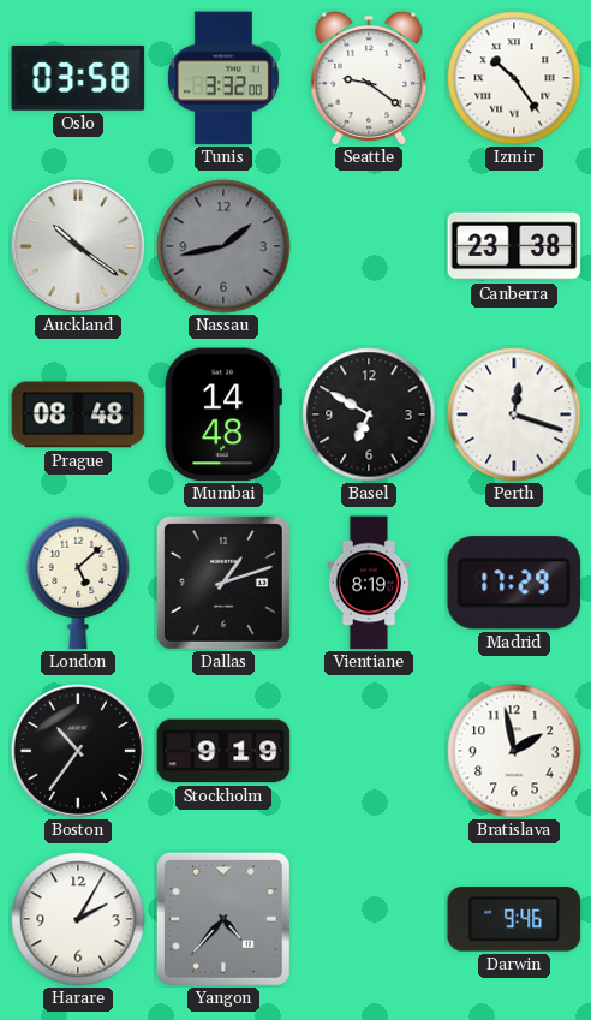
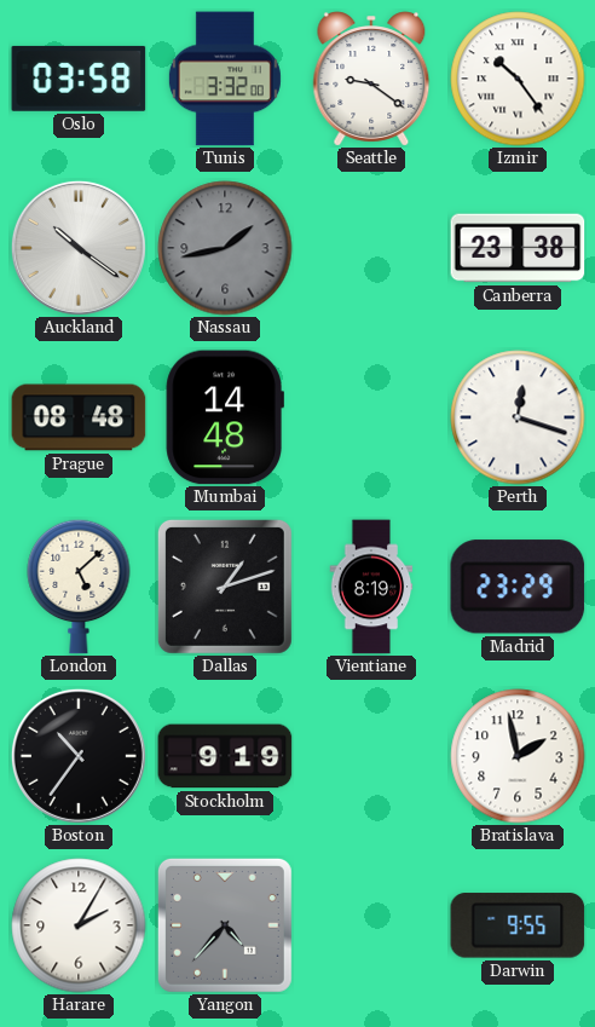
Basel: 6:50 -> none (369, 414)
Madrid: 17:29 -> 23:29 (518, 587)
Darwin: 9:46 -> 9:55 (518, 925)
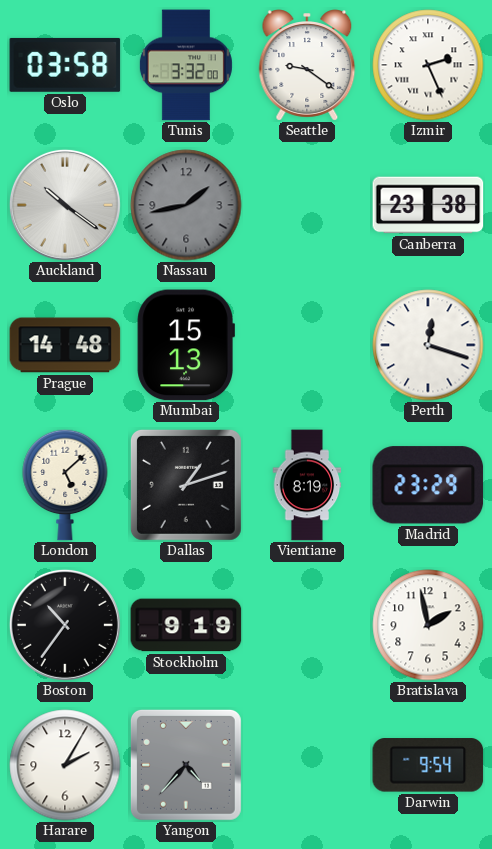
Izmir: 10:24 -> 2:26 (428, 65)
Prague: 08:48 -> 14:48 (65, 345)
Mumbai: 14:48 -> 15:13 (186, 345)
Darwin: 9:55 -> 9:54 (428, 765)
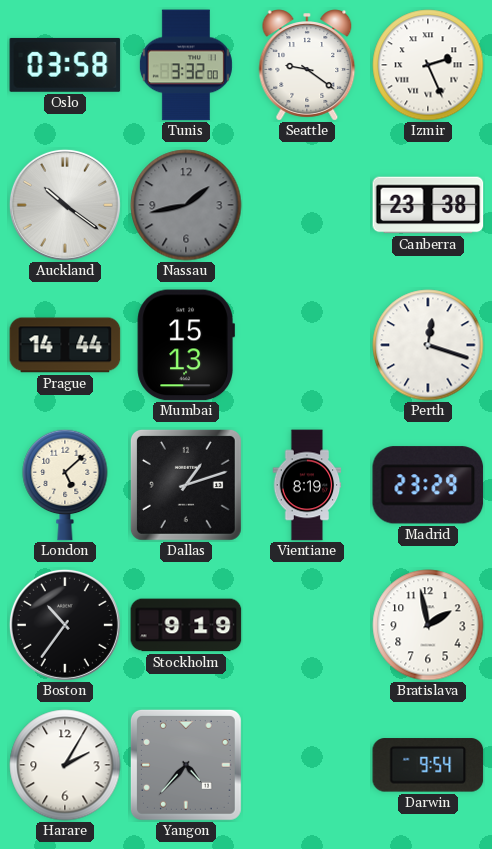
Prague: 14:48 -> 14:44 (65, 345)
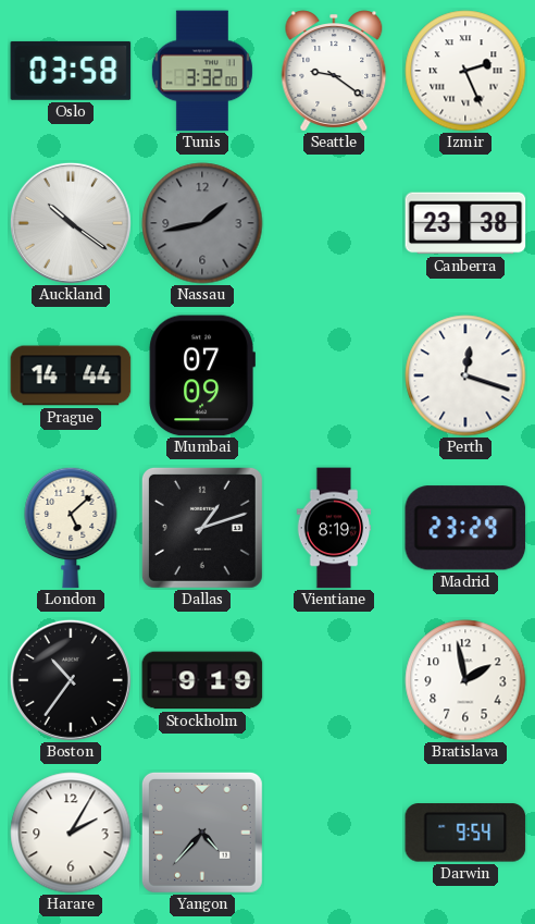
Mumbai: 15:13 -> 07:09 (202, 375)
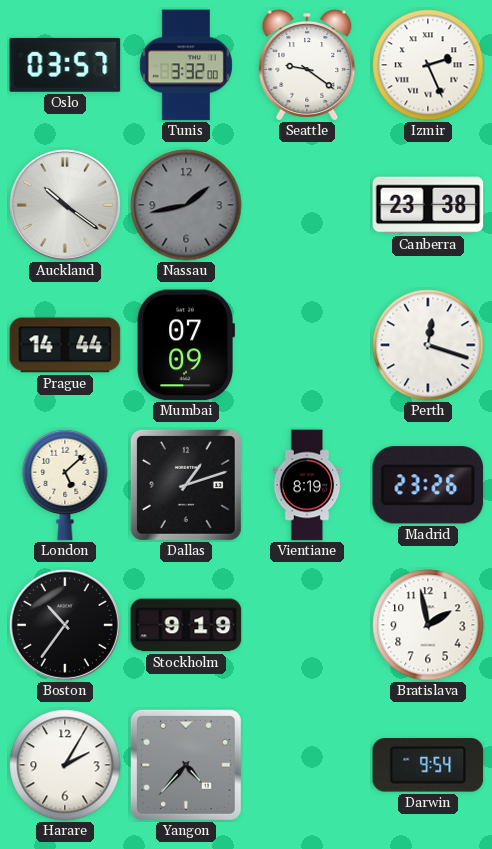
Oslo: 03:58 -> 03:57 (65, 65)
Madrid: 23:29 -> 23:26 (428, 485)
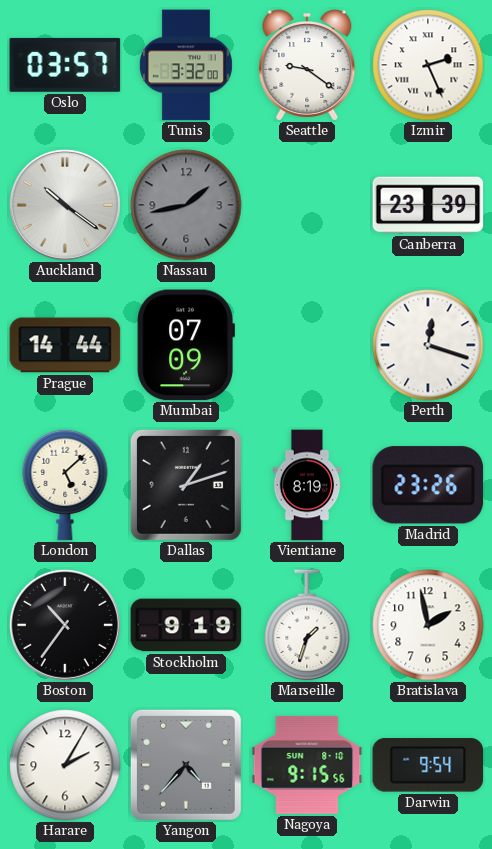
Canberra: 23:38 -> 23:39 (428, 205)
Marseille: none -> 1:33 (307, 625)
Nagoya: none -> 9:15 (307, 765)
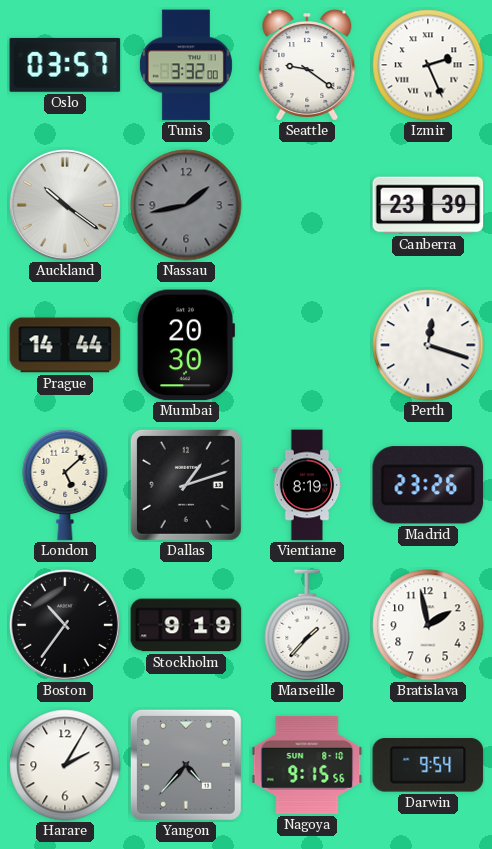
Mumbai: 07:09 -> 20:30 (186, 345)
Marseille: 1:33 -> 1:37 (307, 625)
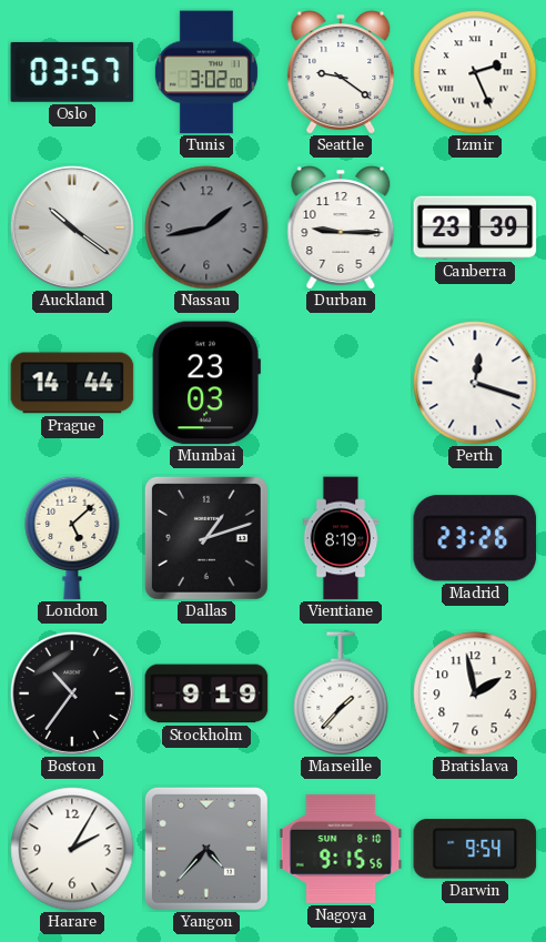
Tunis: 3:32 -> 3:02 (206, 72)
Durban: none -> 9:15 (341, 227)
Mumbai: 20:30 -> 23:03 (206, 383)
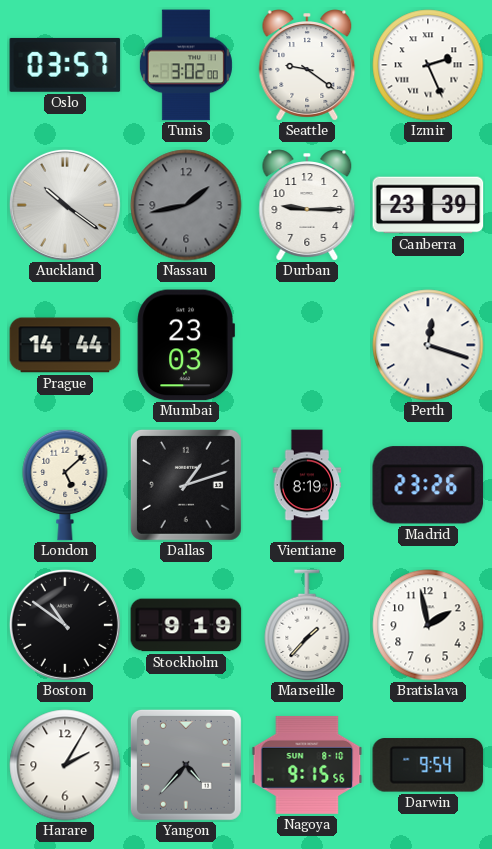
Boston: 10:36 -> 10:51 (65, 625)
